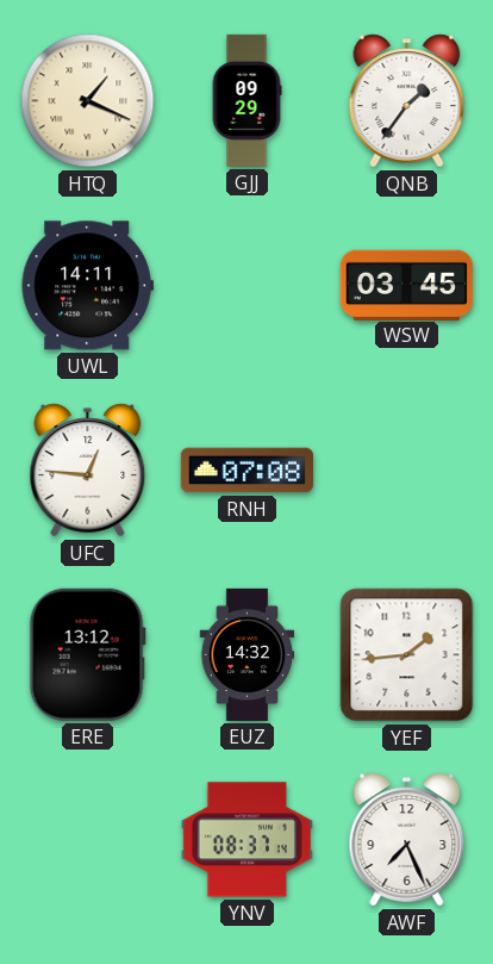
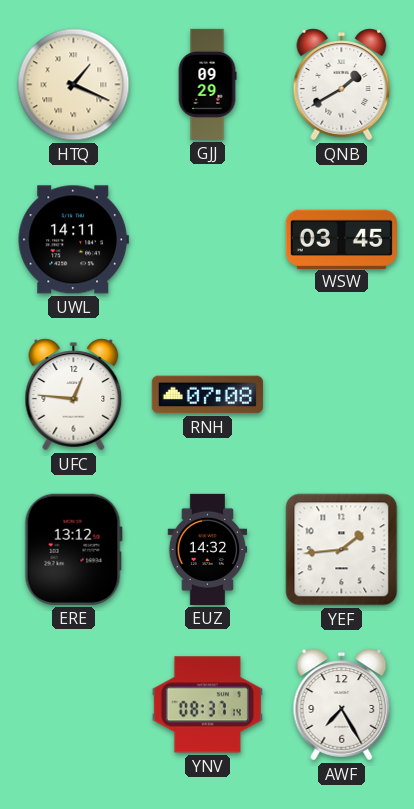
QNB: 1:36 -> 1:40 (342, 85)
AWF: 7:26 -> 7:25 (342, 705)
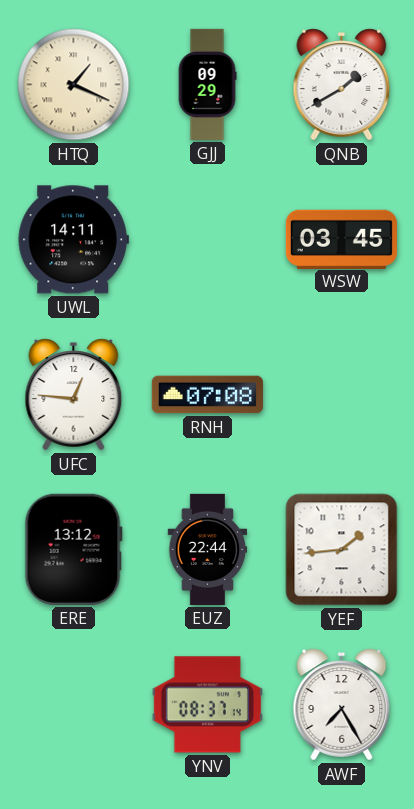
EUZ: 14:32 -> 22:44 (208, 549)
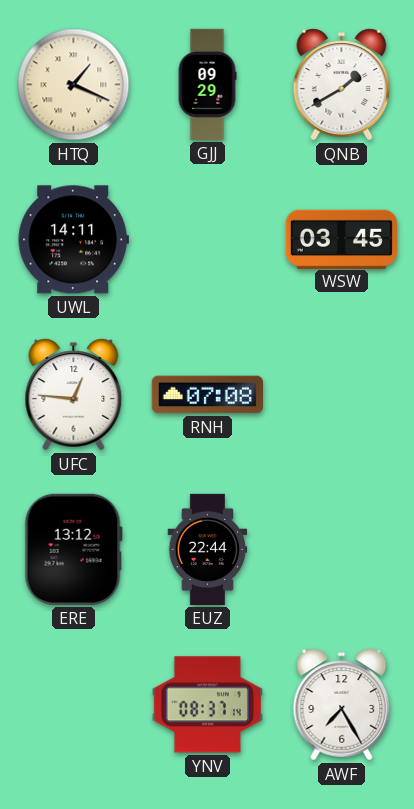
YEF: 1:44 -> none (342, 550)
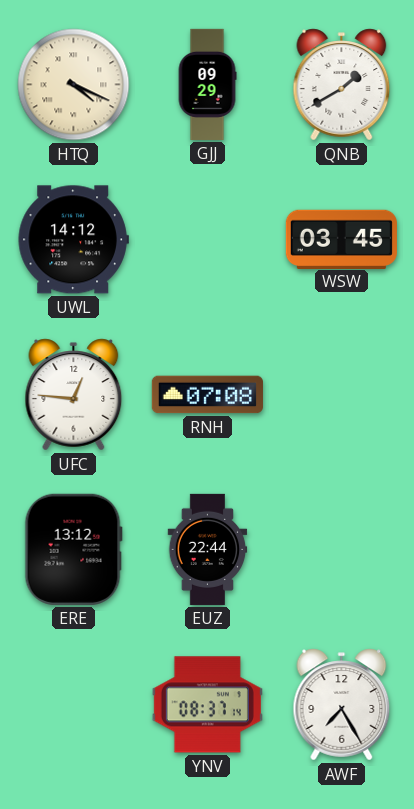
HTQ: 1:19 -> 4:19 (74, 85)
UWL: 14:11 -> 14:12 (73, 240)
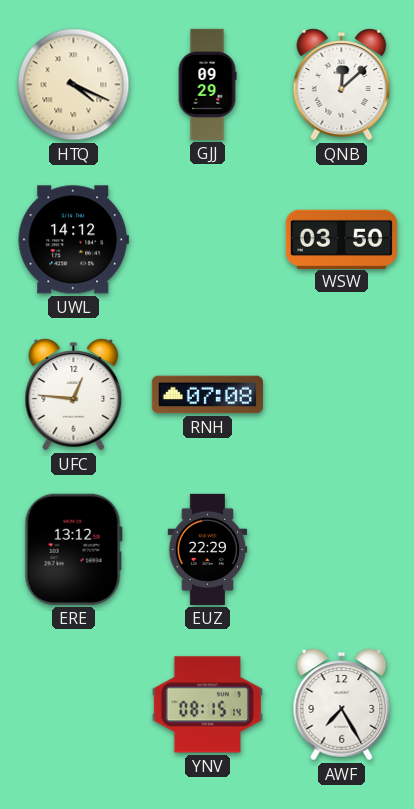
QNB: 1:40 -> 12:08 (342, 85)
WSW: 03:45 -> 03:50 (341, 239)
EUZ: 22:44 -> 22:29 (208, 549)
YNV: 08:37 -> 08:15 (207, 705)
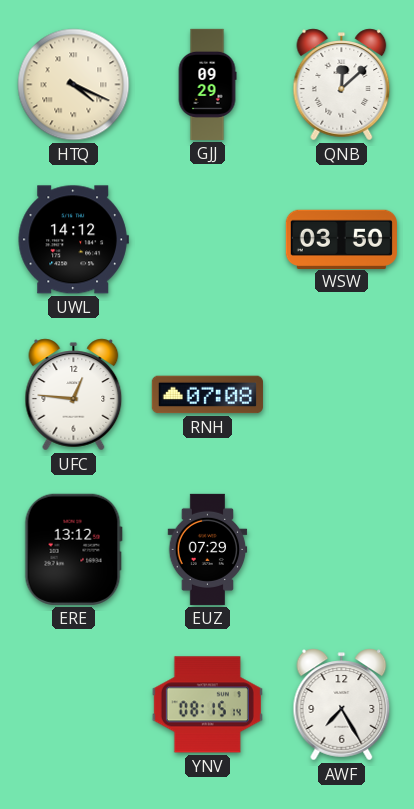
EUZ: 22:29 -> 07:29 (208, 549)
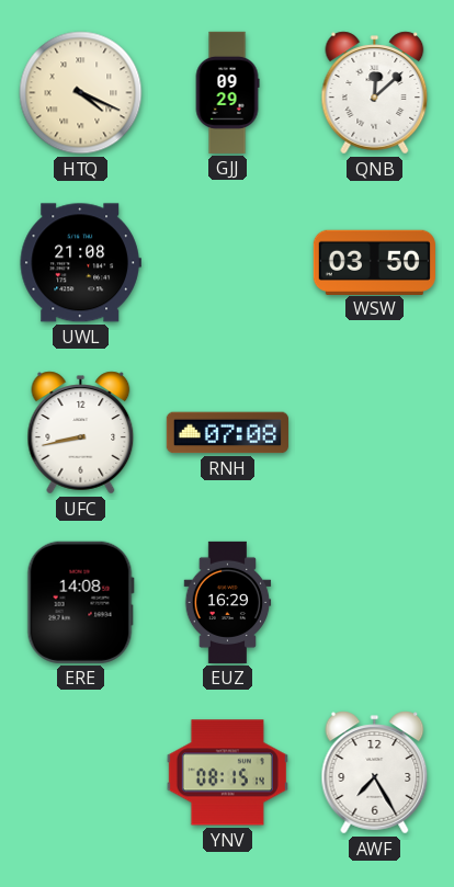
UWL: 14:12 -> 21:08 (80, 263)
UFC: 12:46 -> 8:43 (81, 433)
ERE: 13:12 -> 14:08 (80, 602)
EUZ: 07:29 -> 16:29 (228, 602)
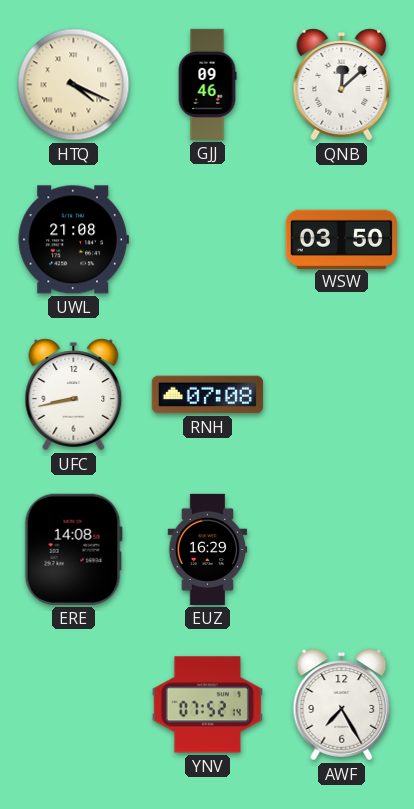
GJJ: 09:29 -> 09:46 (207, 84)
YNV: 08:15 -> 07:52 (207, 705)
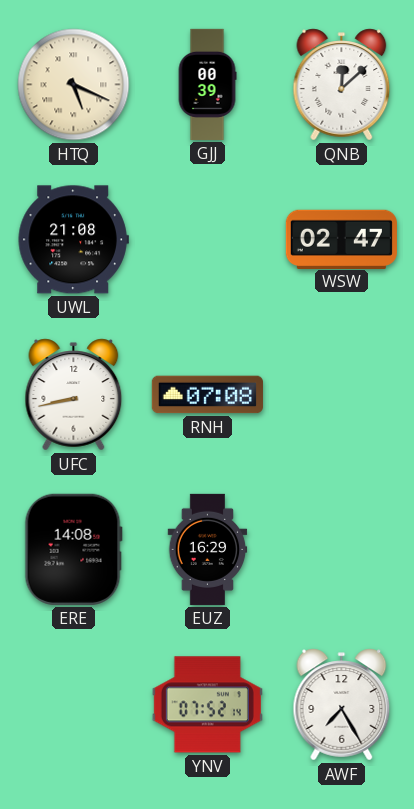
HTQ: 4:19 -> 5:19 (74, 85)
GJJ: 09:46 -> 00:39 (207, 84)
WSW: 03:50 -> 02:47 (341, 239)
